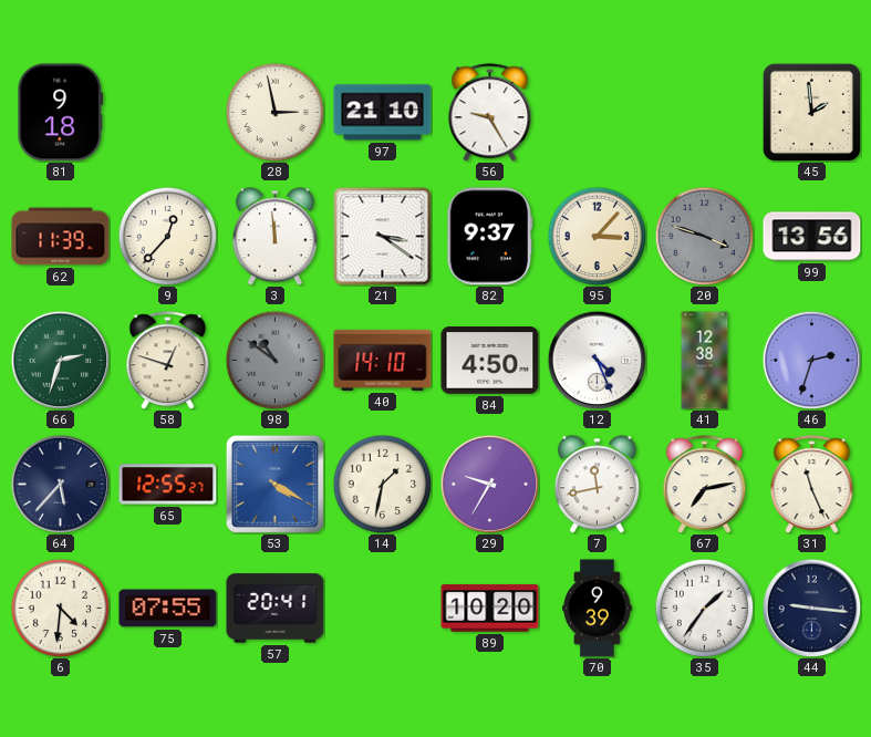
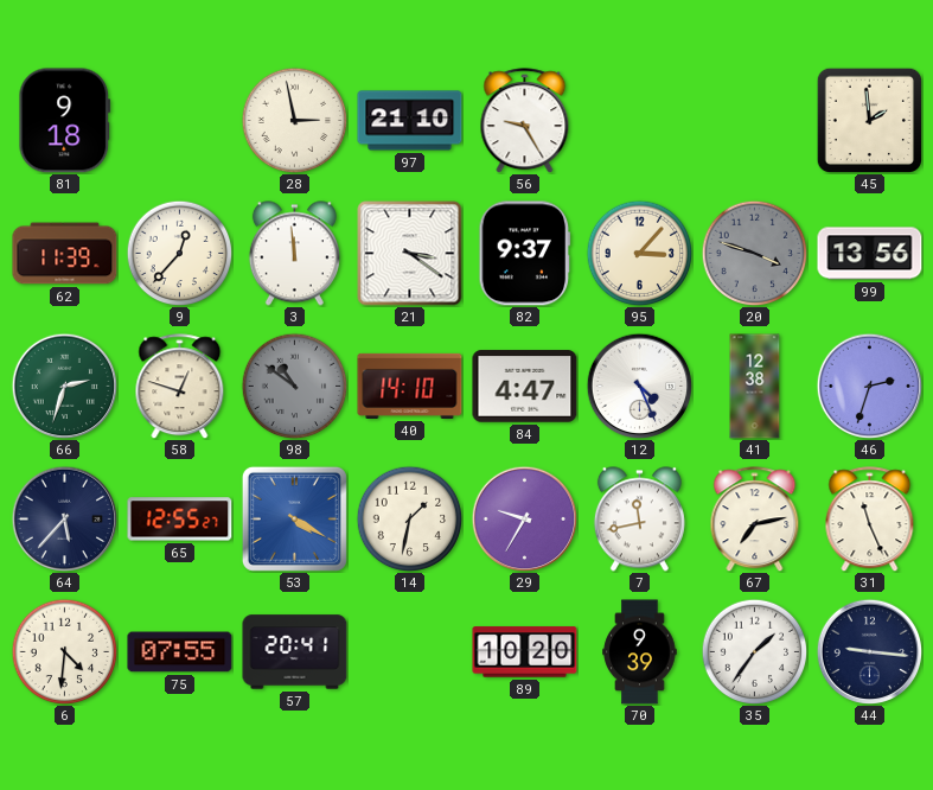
84: 4:50 -> 4:47 (525, 387)
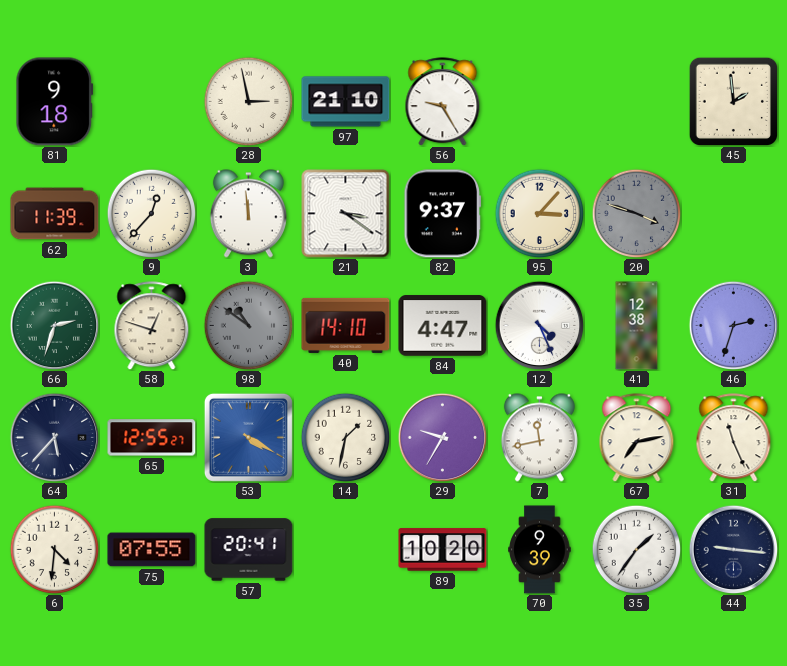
99: 13:56 -> none (870, 254)
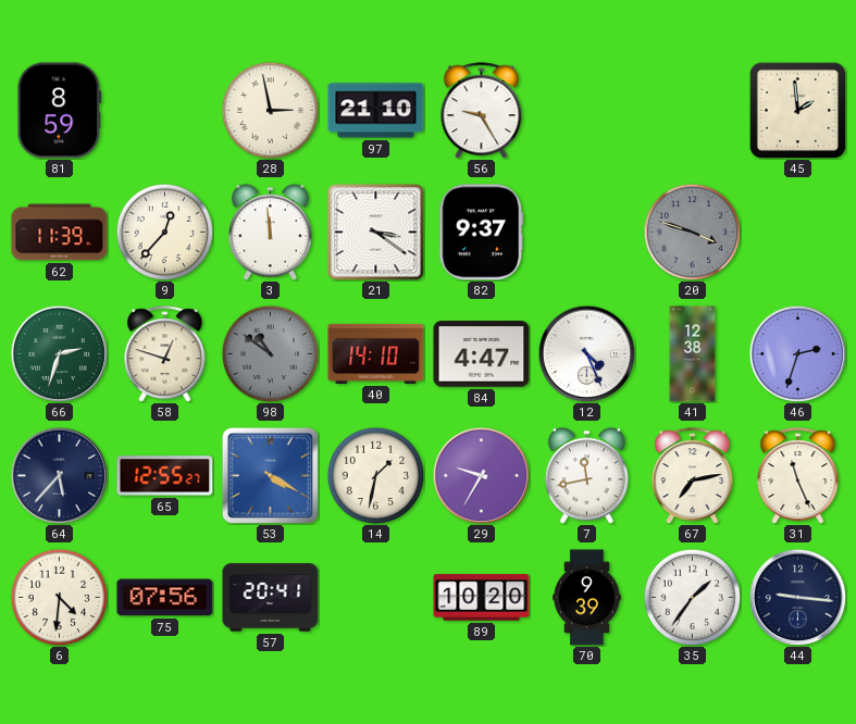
81: 9:18 -> 8:59 (60, 111)
95: 3:07 -> none (539, 213)
75: 07:55 -> 07:56 (165, 598)
